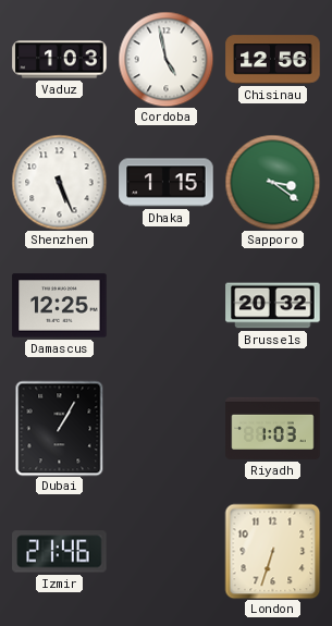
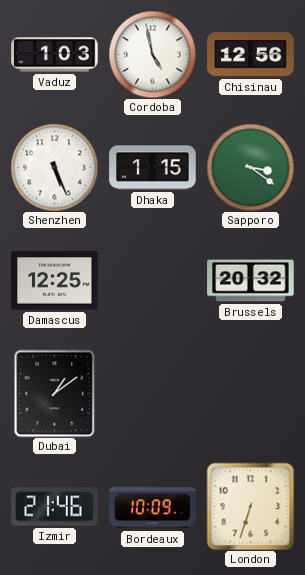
Dubai: 1:05 -> 1:09 (55, 393)
Riyadh: 1:03 -> none (273, 428)
Bordeaux: none -> 10:09 (153, 507)
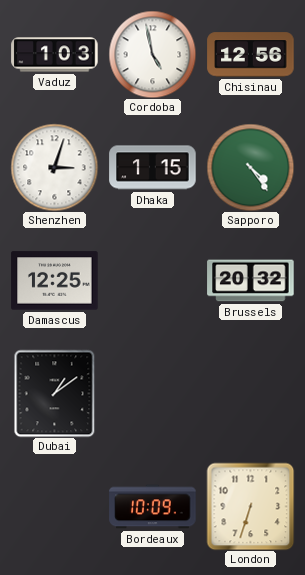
Shenzhen: 5:26 -> 3:03 (54, 167)
Sapporo: 3:21 -> 4:24 (250, 167)
Izmir: 21:46 -> none (55, 507)
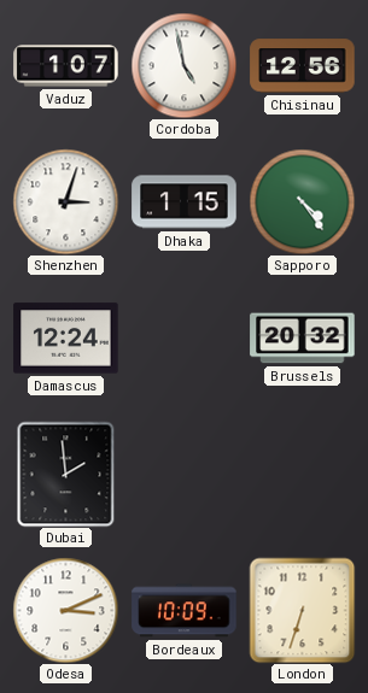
Vaduz: 1:03 -> 1:07 (66, 66)
Damascus: 12:25 -> 12:24 (66, 339)
Dubai: 1:09 -> 1:59 (66, 474)
Odesa: none -> 3:11 (65, 610)
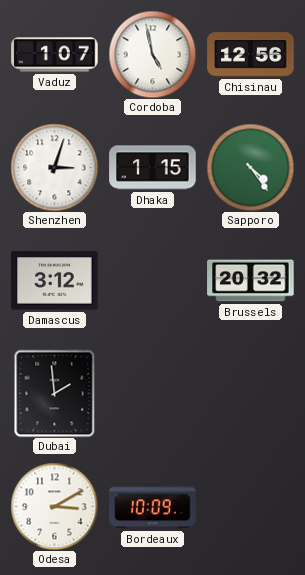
Damascus: 12:24 -> 3:12 (55, 281)
Odesa: 3:11 -> 3:10 (54, 506)
London: 6:33 -> none (302, 610)
